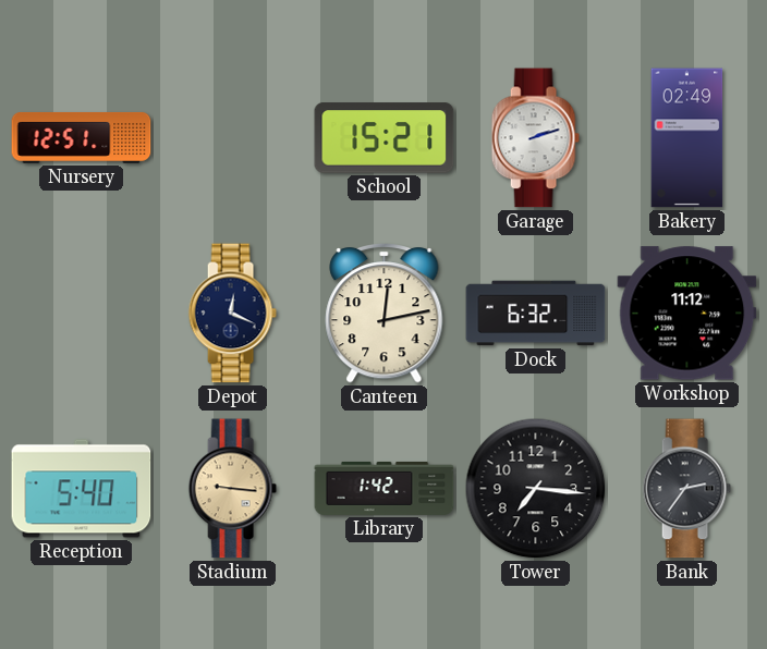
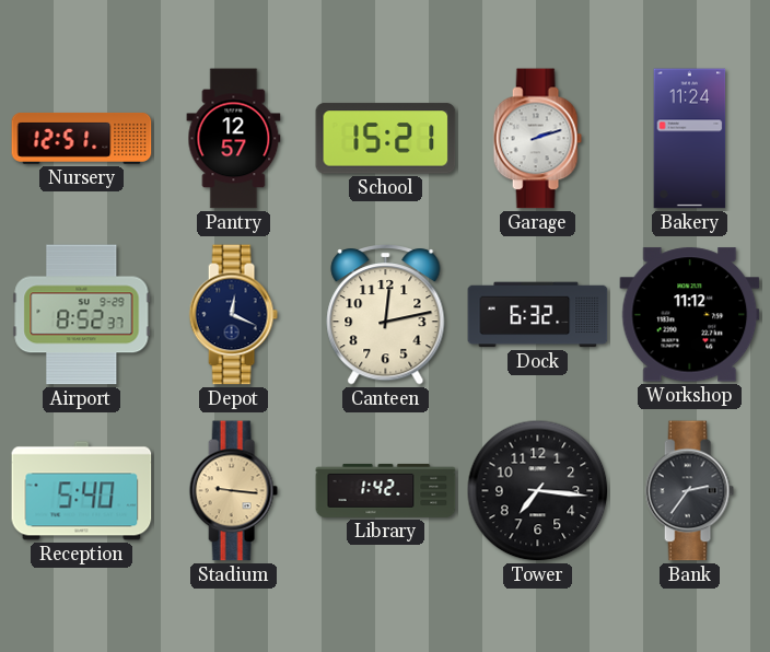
Pantry: none -> 12:57 (234, 139)
Bakery: 02:49 -> 11:24 (690, 139)
Airport: none -> 8:52 (82, 315)
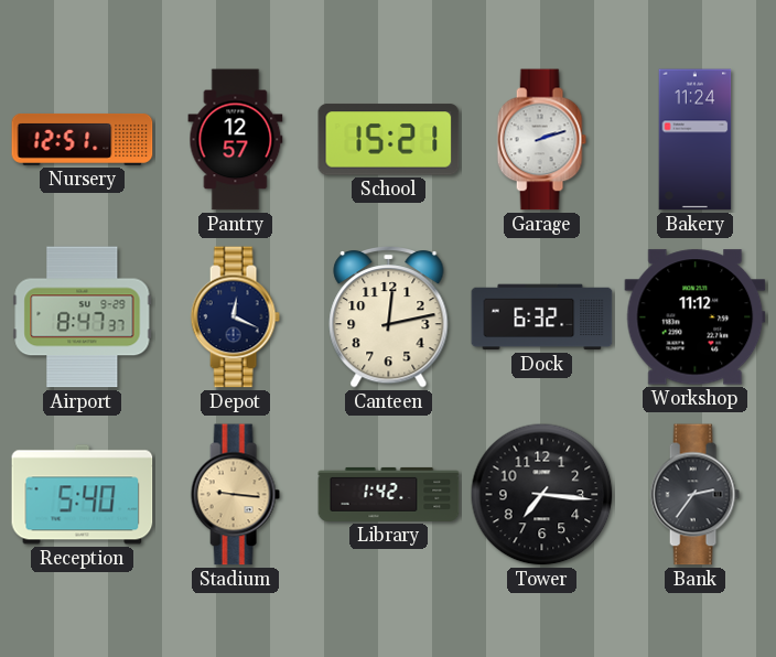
Airport: 8:52 -> 8:47 (83, 317)
